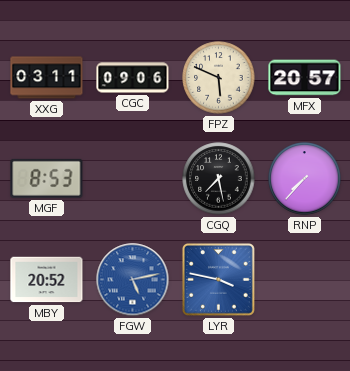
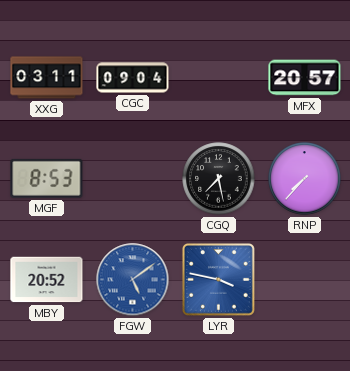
CGC: 09:06 -> 09:04 (133, 78)
FPZ: 5:49 -> none (219, 78)
FGW: 5:13 -> 5:09 (133, 280)
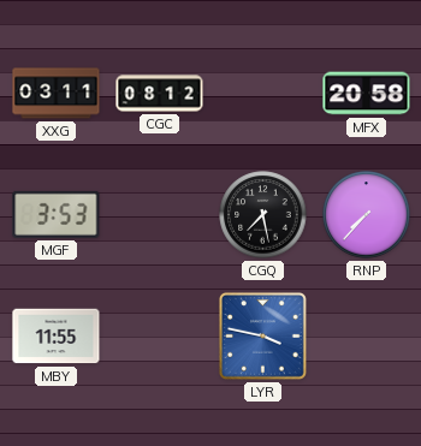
CGC: 09:04 -> 08:12 (160, 94)
MFX: 20:57 -> 20:58 (367, 94)
MGF: 8:53 -> 3:53 (57, 214)
MBY: 20:52 -> 11:55 (57, 337)
FGW: 5:09 -> none (133, 280)
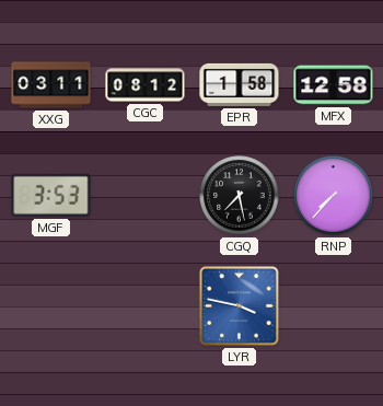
EPR: none -> 1:58 (240, 84)
MFX: 20:58 -> 12:58 (334, 85)
MBY: 11:55 -> none (57, 337)
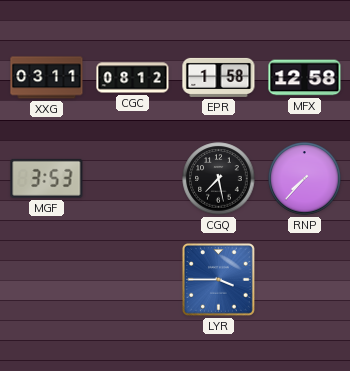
LYR: 3:47 -> 3:45 (218, 279)
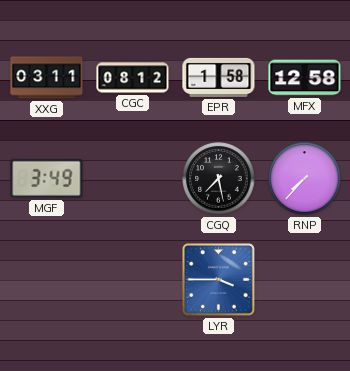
MGF: 3:53 -> 3:49 (47, 178)
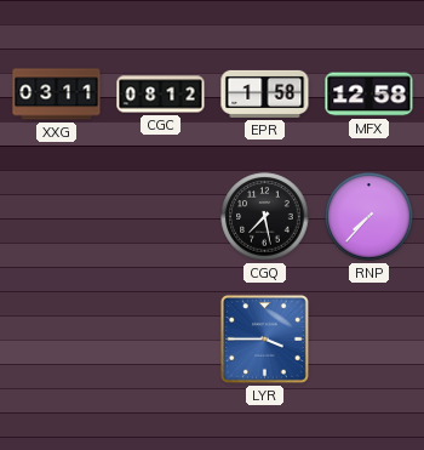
MGF: 3:49 -> none (47, 178)
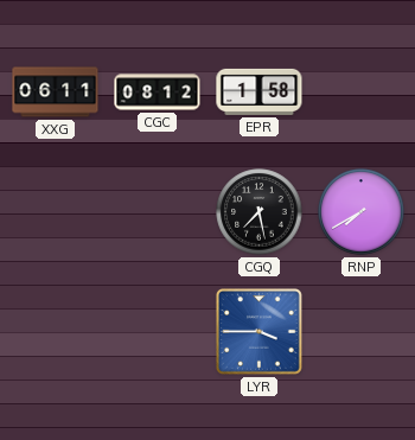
XXG: 03:11 -> 06:11 (56, 93)
MFX: 12:58 -> none (369, 95)
RNP: 7:37 -> 7:40 (362, 212)
